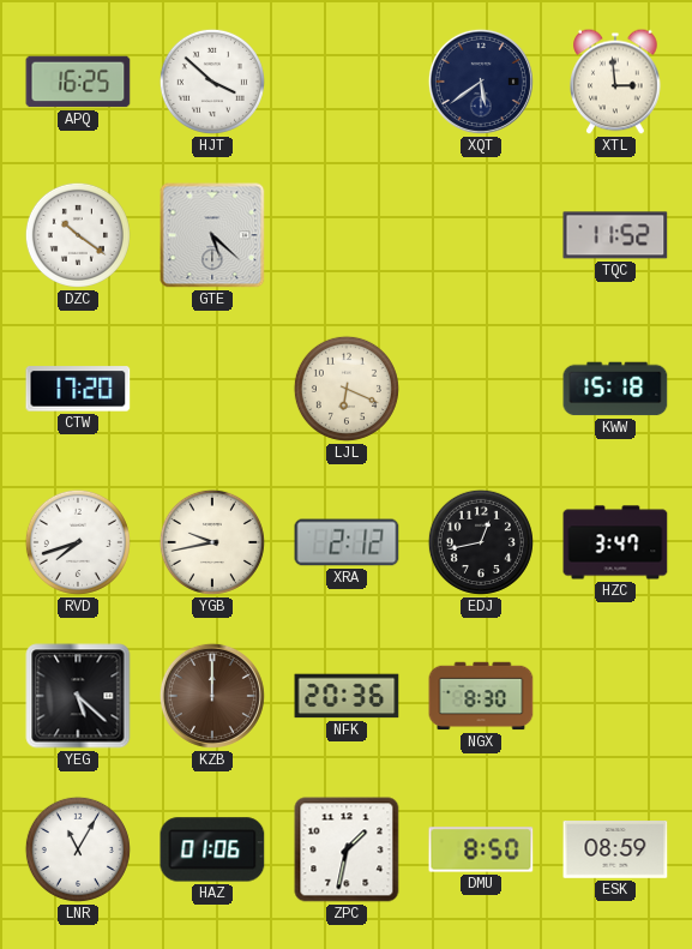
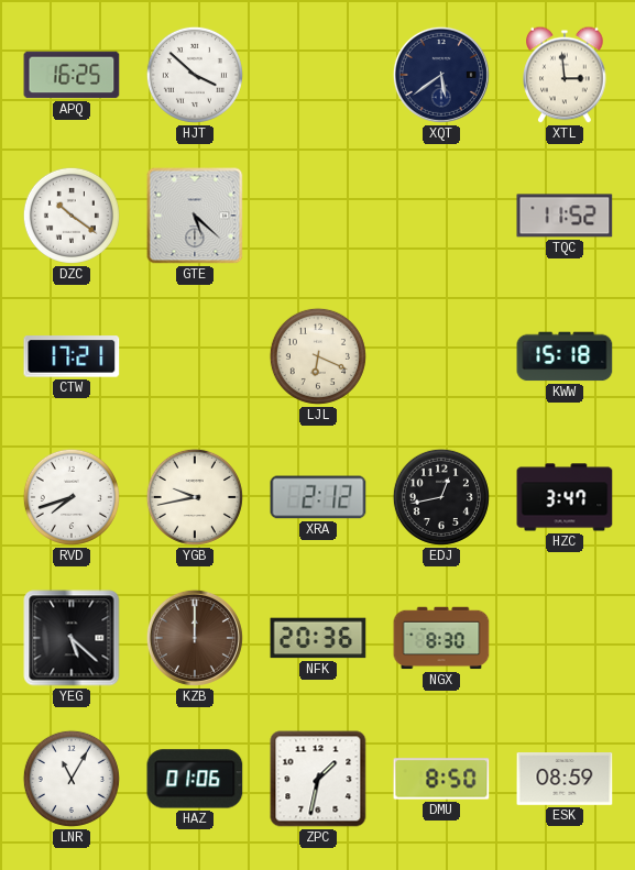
CTW: 17:20 -> 17:21 (72, 356)
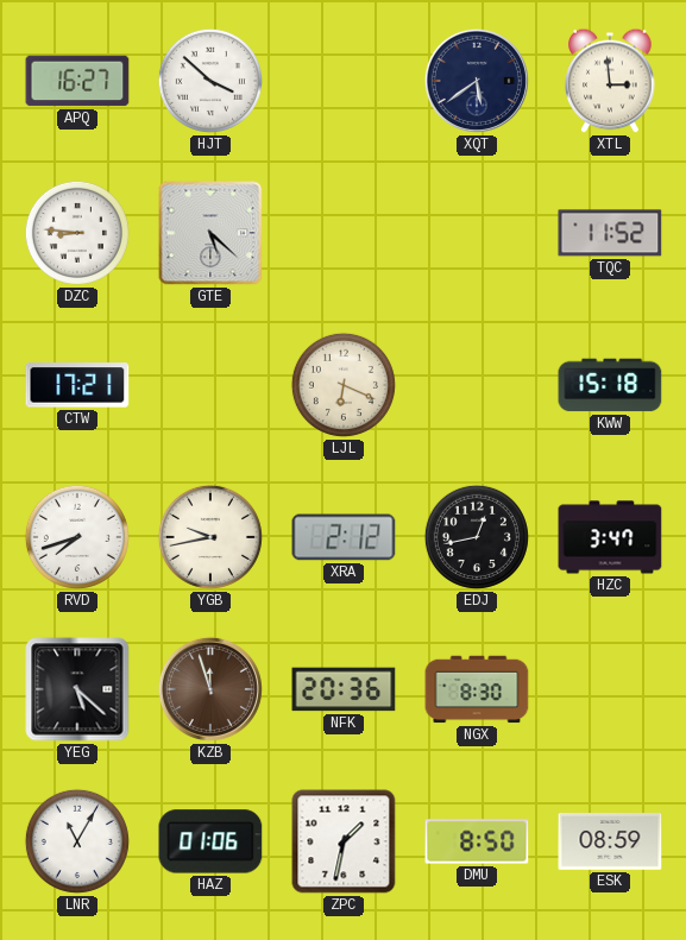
APQ: 16:25 -> 16:27 (77, 81)
DZC: 10:21 -> 8:46 (77, 233)
KZB: 12:00 -> 11:57 (210, 689)
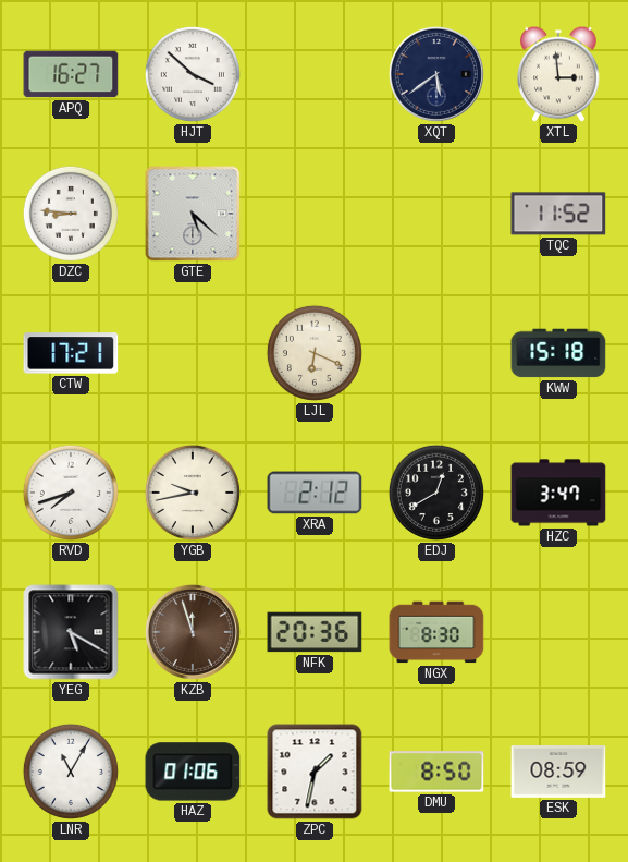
EDJ: 12:43 -> 12:40 (436, 493)
YEG: 5:22 -> 5:20 (71, 632)
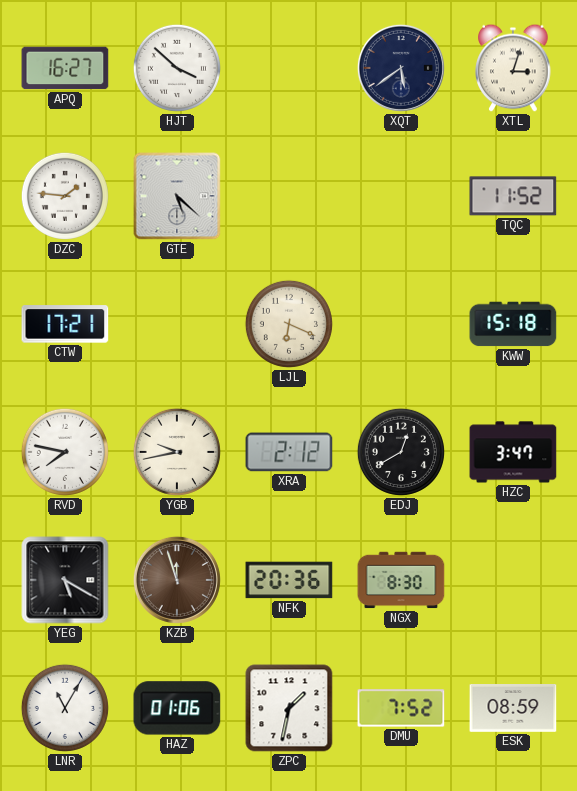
XTL: 2:59 -> 3:03 (513, 68)
DZC: 8:46 -> 1:46 (65, 196)
RVD: 7:42 -> 7:47 (65, 452)
DMU: 8:50 -> 7:52 (401, 708)
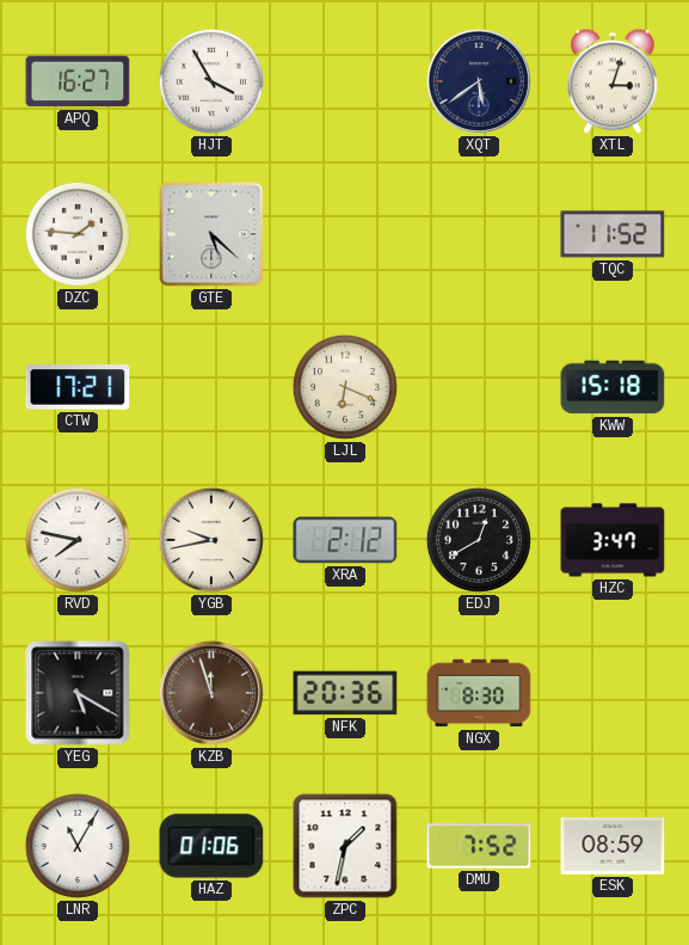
HJT: 3:52 -> 3:55 (211, 81)
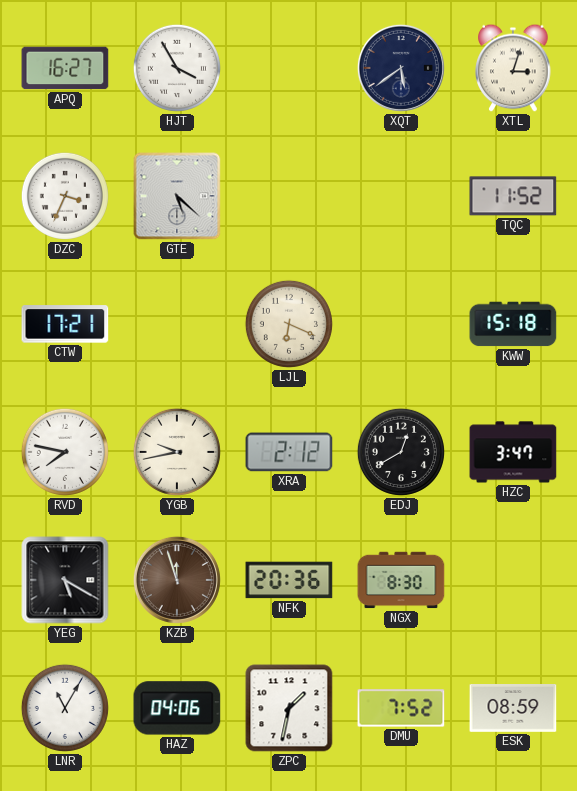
DZC: 1:46 -> 3:34 (65, 196)
HAZ: 01:06 -> 04:06 (177, 708)
